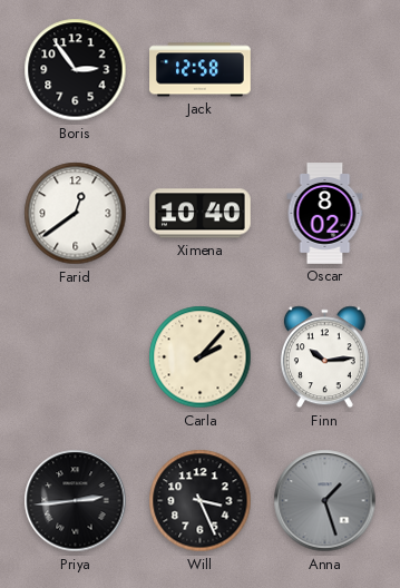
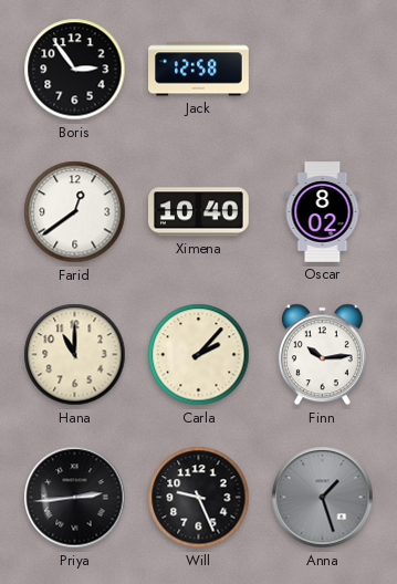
Hana: none -> 11:00 (75, 355)
Will: 3:26 -> 9:26 (199, 498)
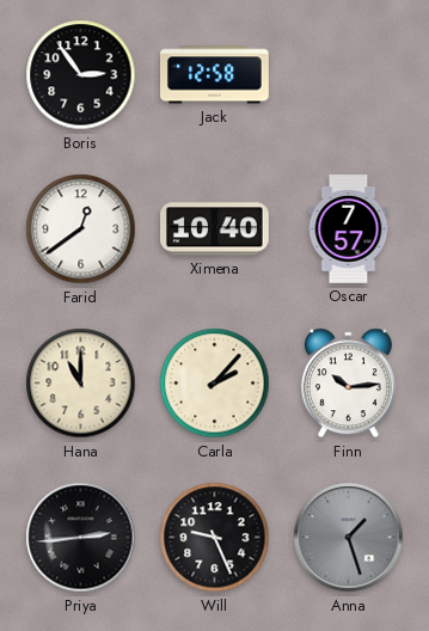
Oscar: 8:02 -> 7:57 (349, 229)
